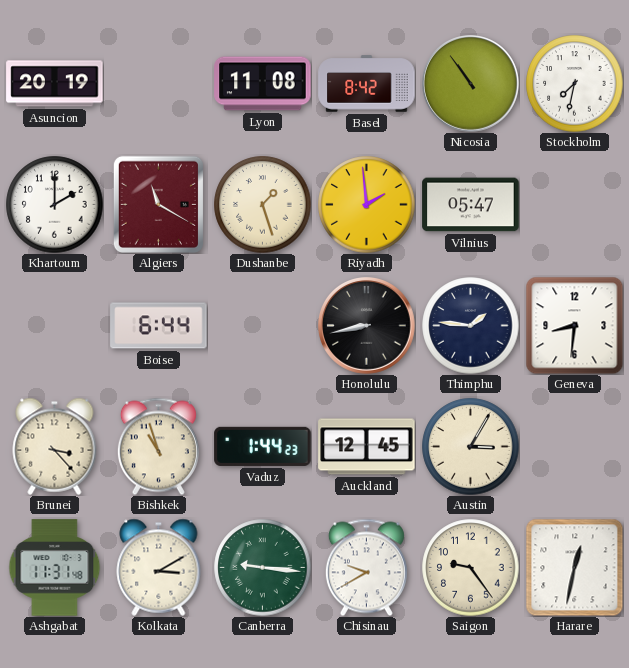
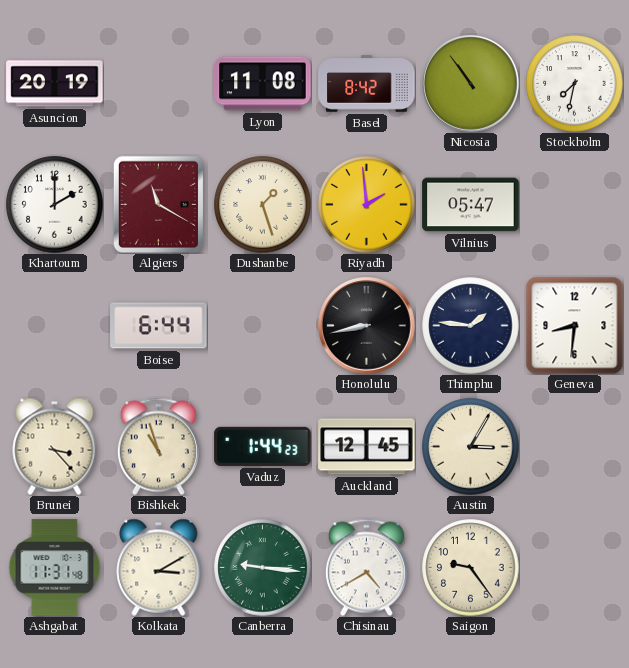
Chisinau: 9:40 -> 4:40 (366, 567)
Harare: 12:32 -> none (574, 567)
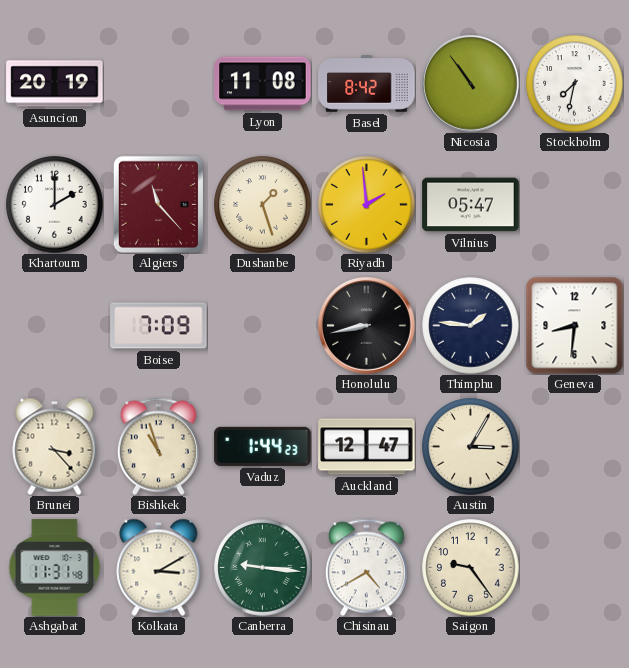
Algiers: 11:20 -> 11:23 (158, 204)
Boise: 6:44 -> 7:09 (159, 326)
Auckland: 12:45 -> 12:47 (367, 447)
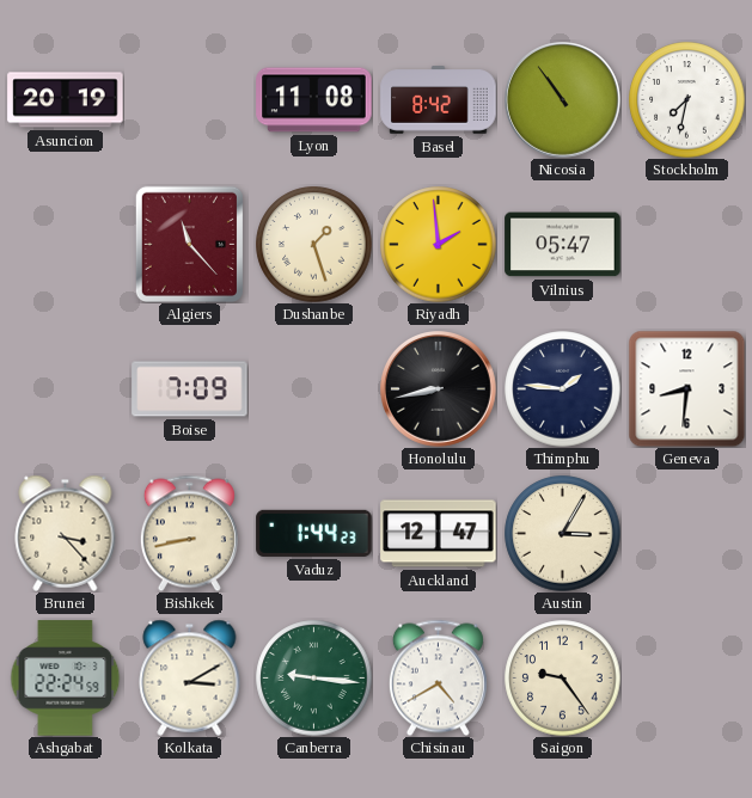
Khartoum: 2:00 -> none (55, 205)
Bishkek: 10:57 -> 8:43 (189, 533)
Ashgabat: 11:31 -> 22:24 (66, 679)
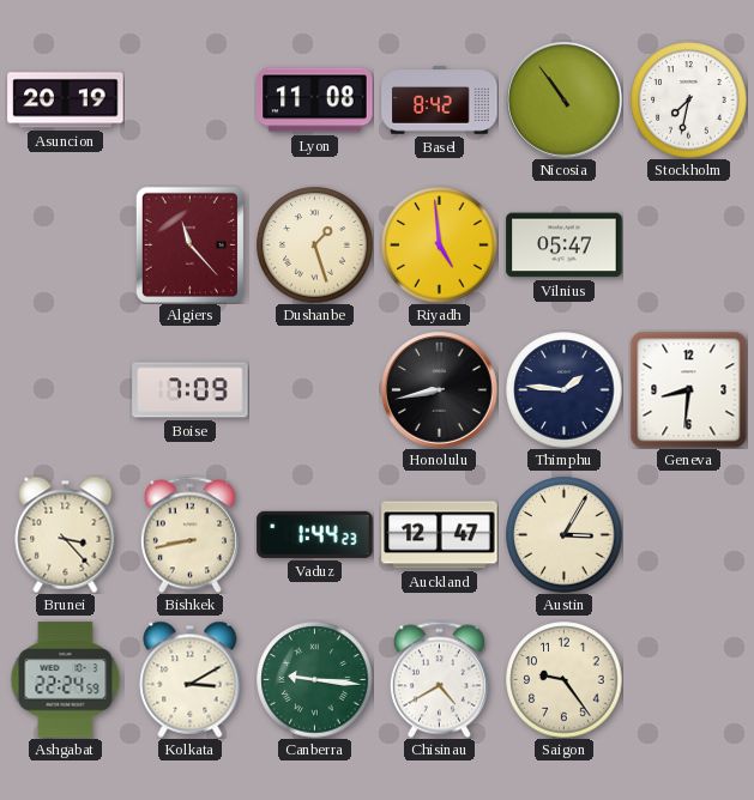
Riyadh: 1:59 -> 4:59 (440, 246)
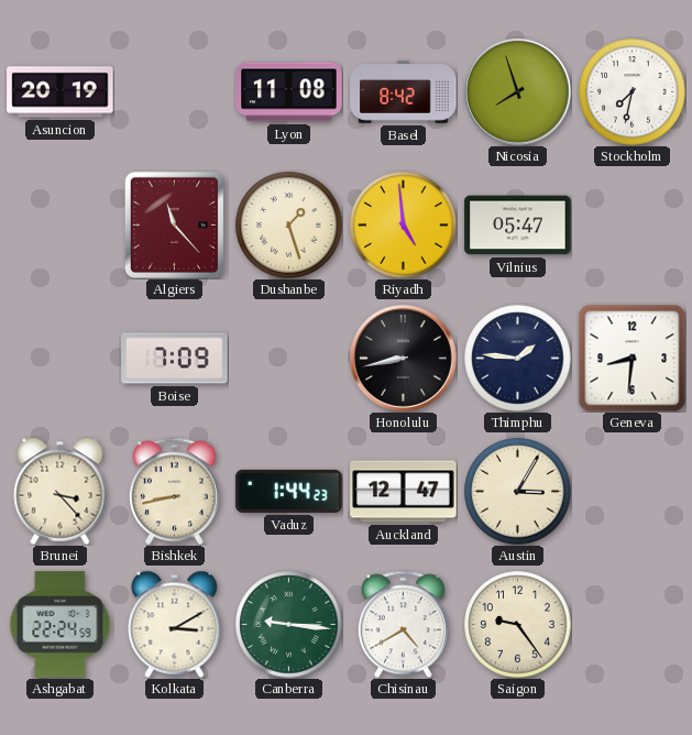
Nicosia: 10:54 -> 7:57 (518, 92)
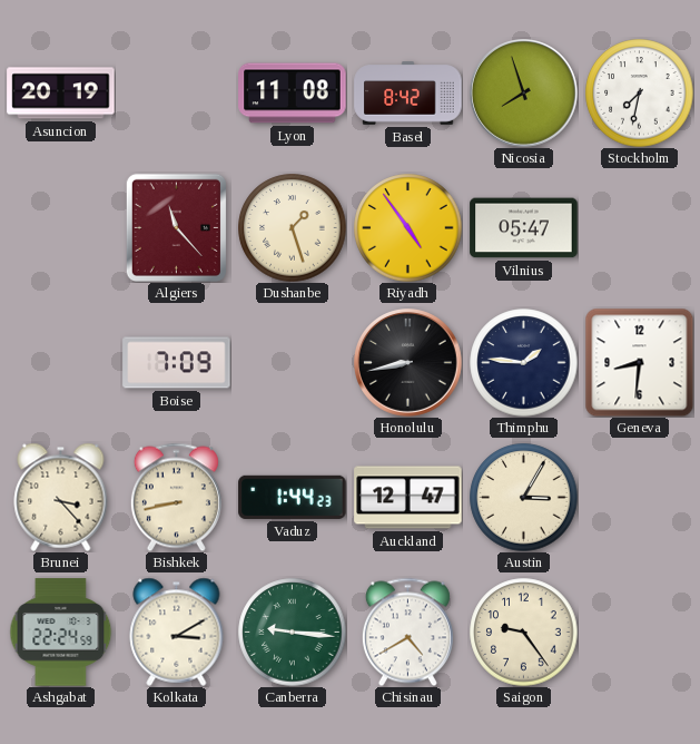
Riyadh: 4:59 -> 4:54 (408, 228)
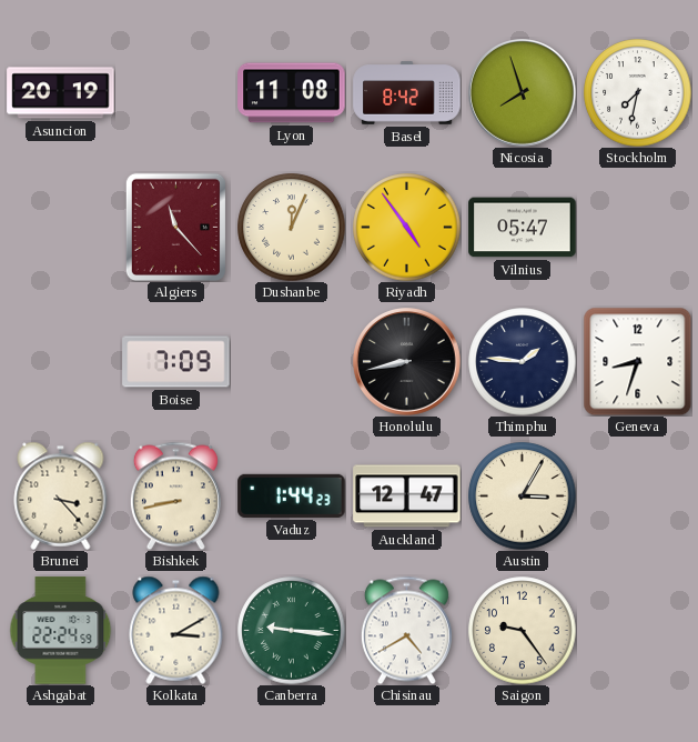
Dushanbe: 1:27 -> 12:04 (292, 228)
Geneva: 8:31 -> 8:33 (637, 361)
